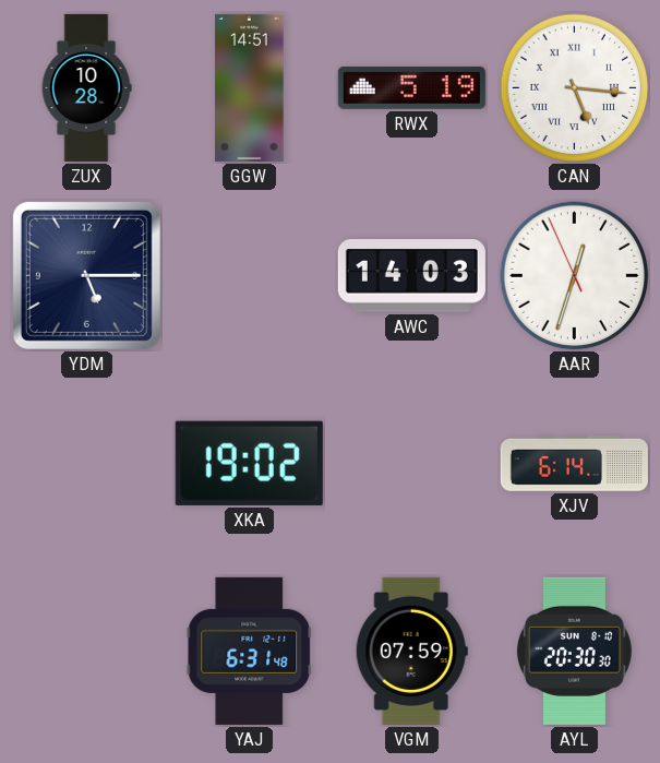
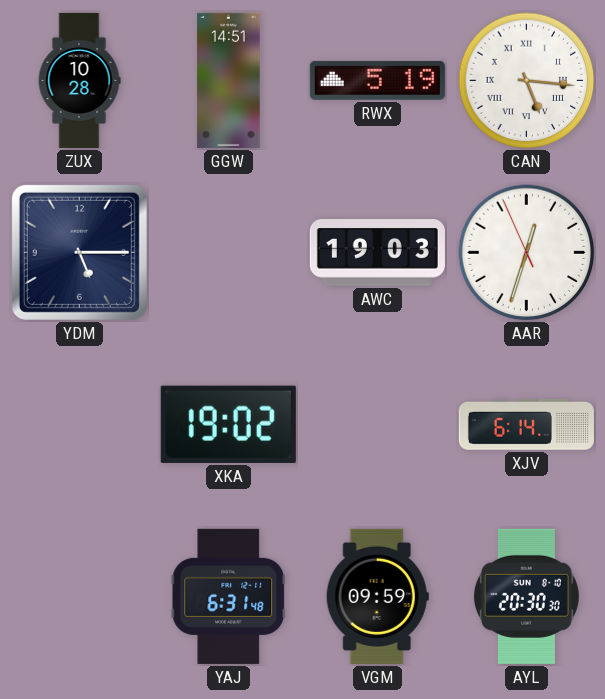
AWC: 14:03 -> 19:03 (377, 253)
VGM: 07:59 -> 09:59 (377, 596)
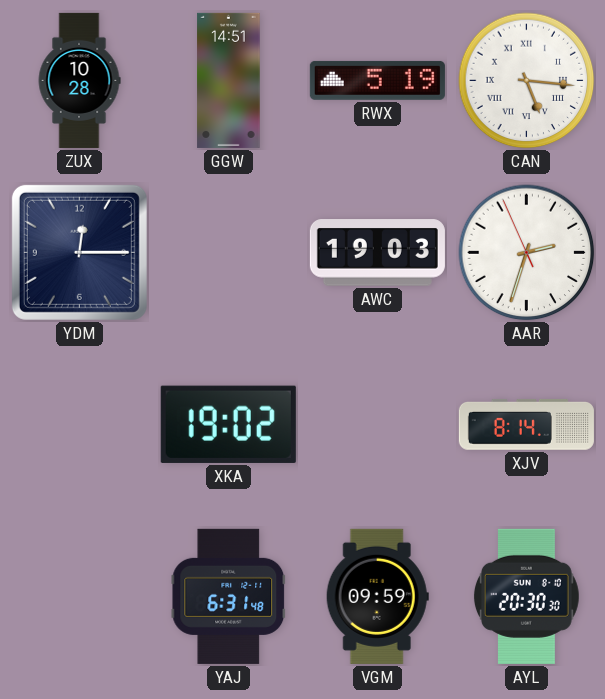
YDM: 5:15 -> 12:15 (79, 252)
AAR: 12:32 -> 2:32 (527, 253)
XJV: 6:14 -> 8:14 (526, 424)
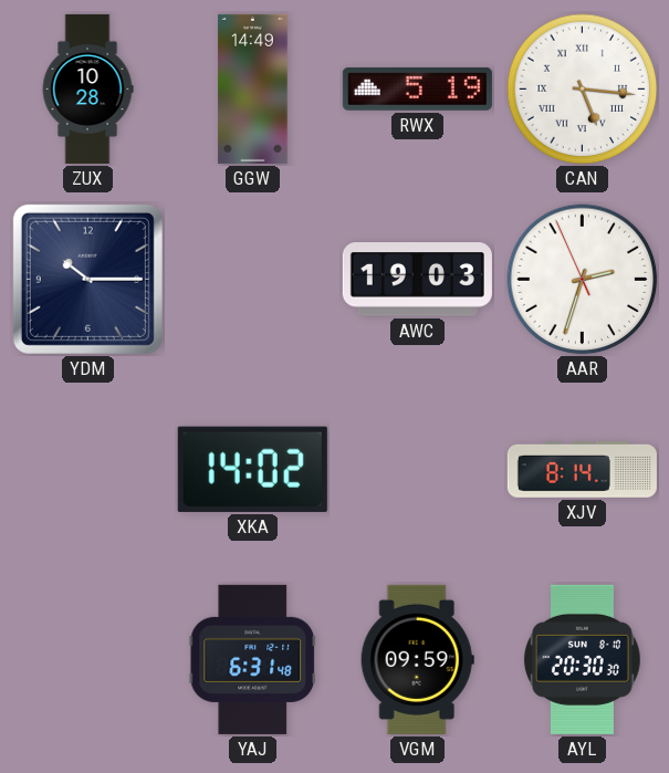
GGW: 14:51 -> 14:49 (253, 88)
YDM: 12:15 -> 10:15 (87, 279)
XKA: 19:02 -> 14:02 (252, 469)
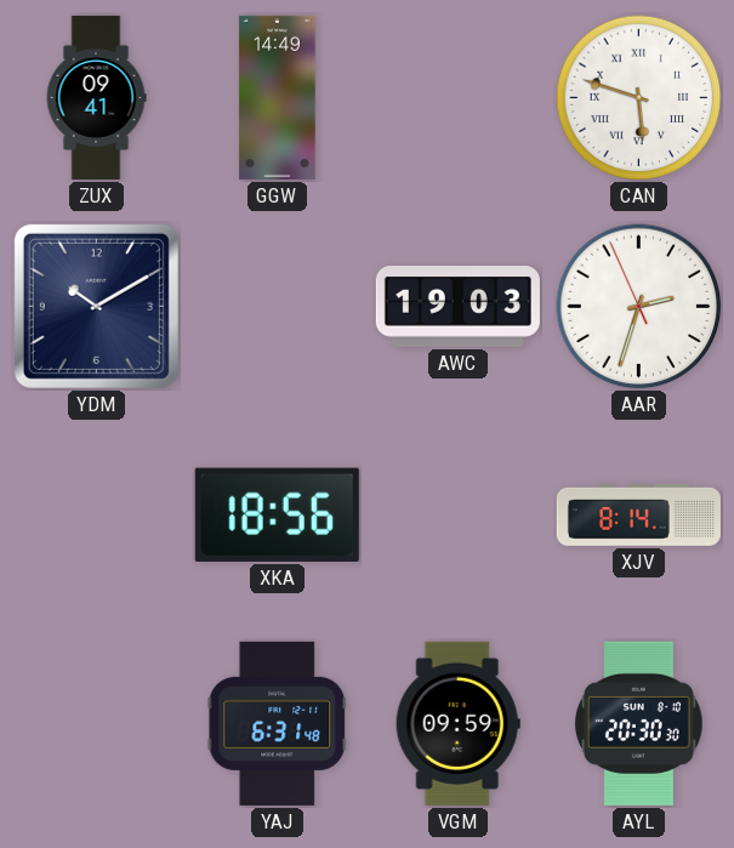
ZUX: 10:28 -> 09:41 (96, 97)
RWX: 5:19 -> none (417, 88)
CAN: 5:16 -> 5:48 (639, 98)
YDM: 10:15 -> 10:10 (96, 306)
XKA: 14:02 -> 18:56 (277, 514)
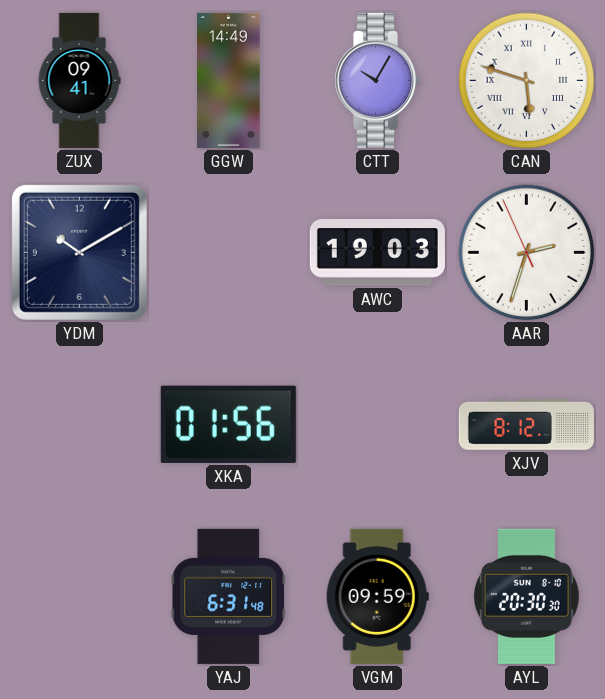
CTT: none -> 10:05 (378, 80)
XKA: 18:56 -> 01:56 (228, 424)
XJV: 8:14 -> 8:12 (526, 424)
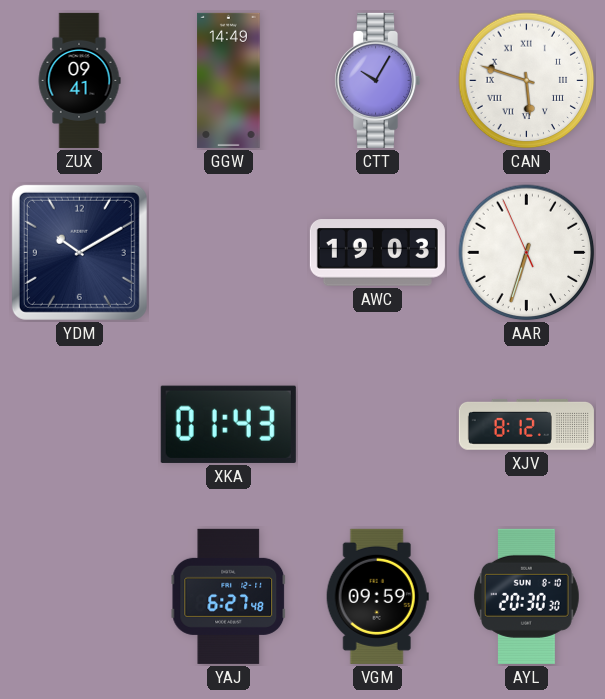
AAR: 2:32 -> 6:32 (527, 253)
XKA: 01:56 -> 01:43 (228, 424)
YAJ: 6:31 -> 6:27 (229, 596)
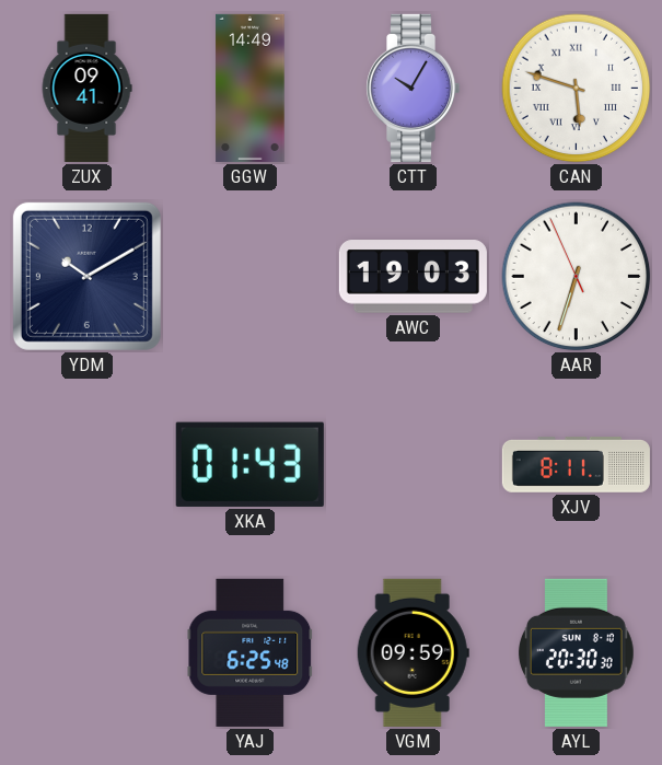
XJV: 8:12 -> 8:11 (576, 464)
YAJ: 6:27 -> 6:25 (251, 652)
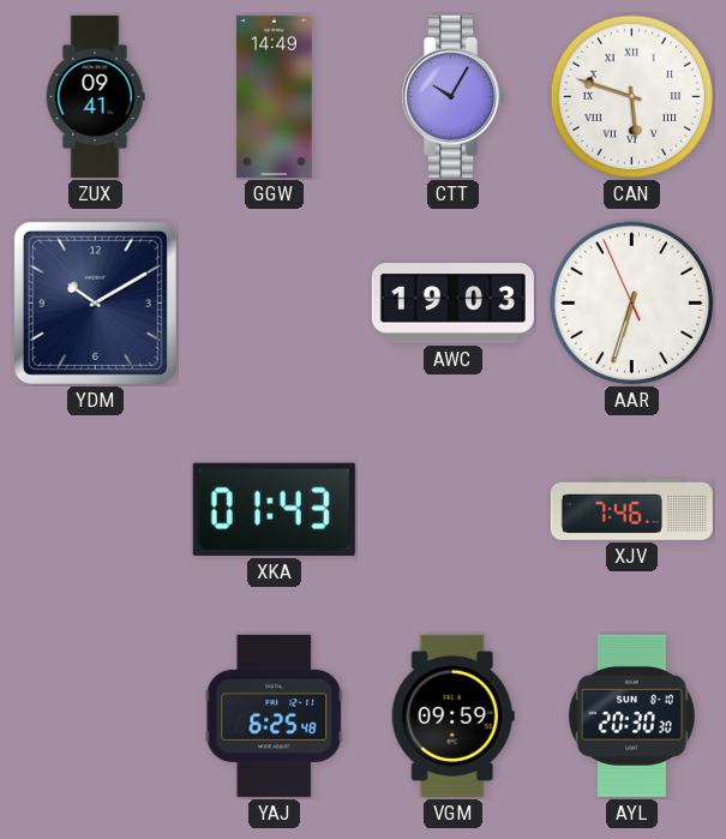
XJV: 8:11 -> 7:46 (631, 509)
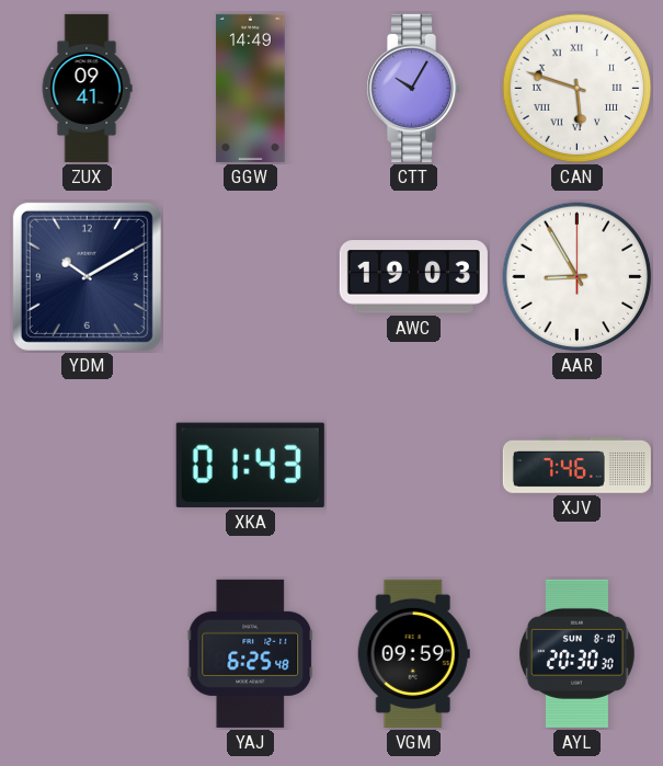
AAR: 6:32 -> 8:55 (578, 277)
